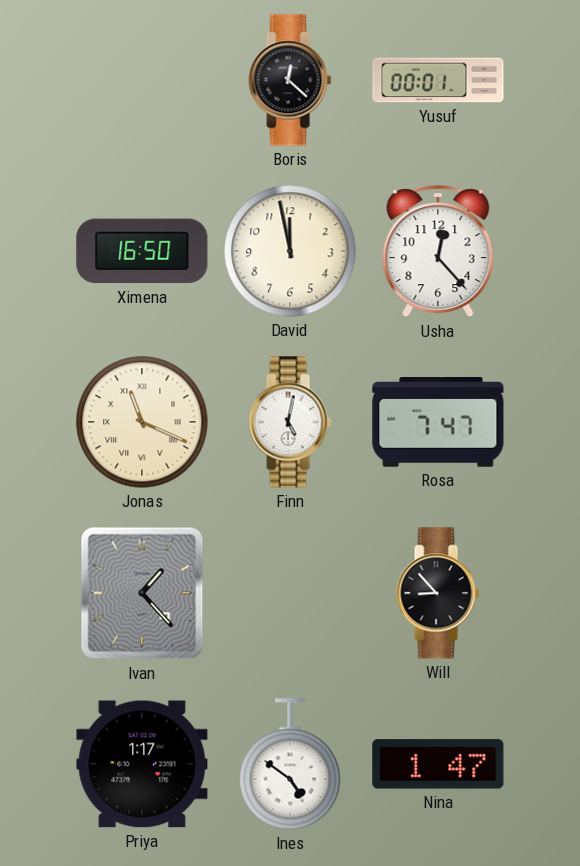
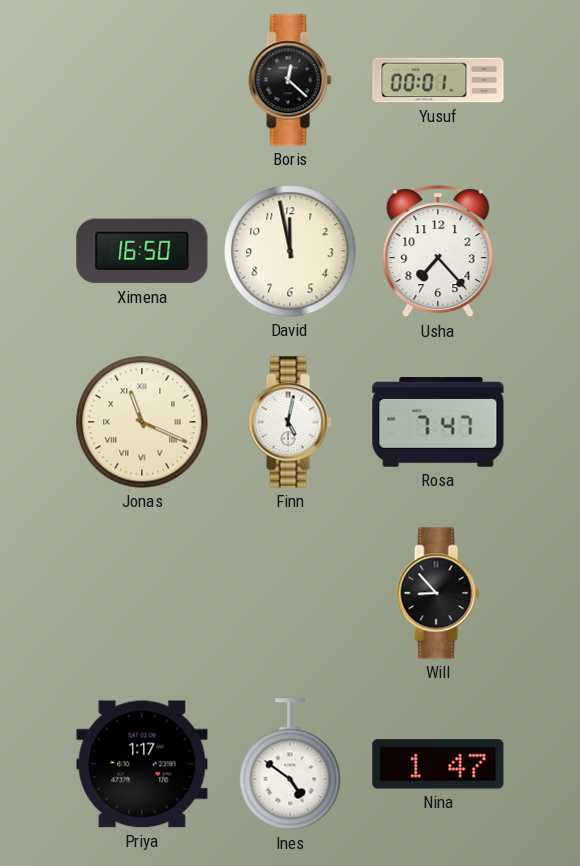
Usha: 12:23 -> 7:23 (438, 252)
Ivan: 1:23 -> none (142, 593)
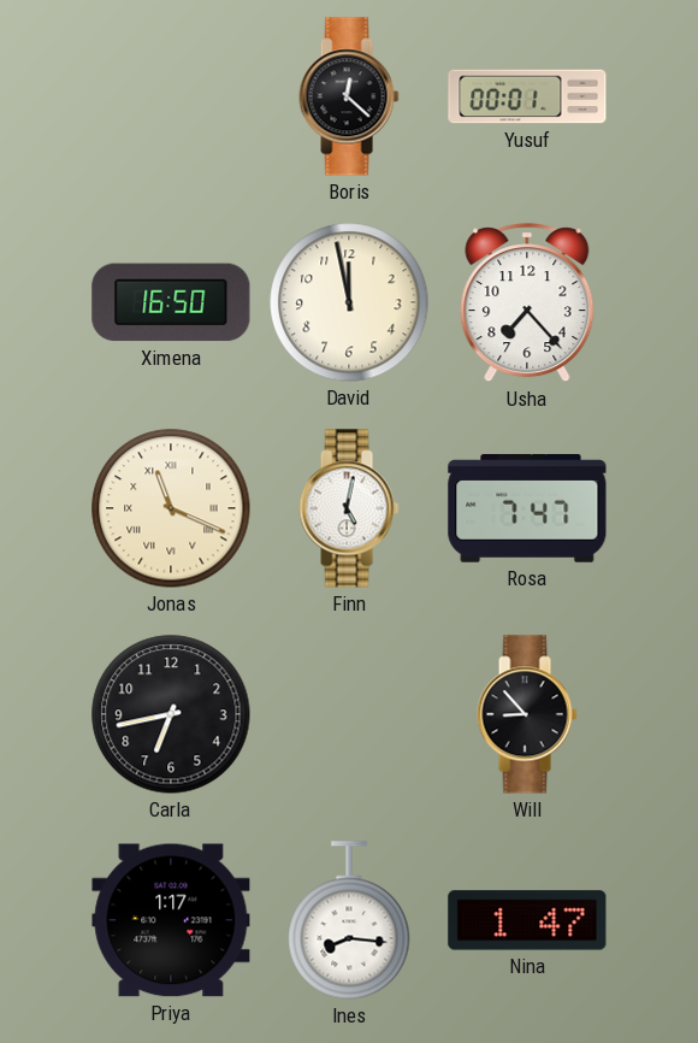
Carla: none -> 6:43 (171, 714)
Ines: 4:51 -> 8:16 (349, 920)
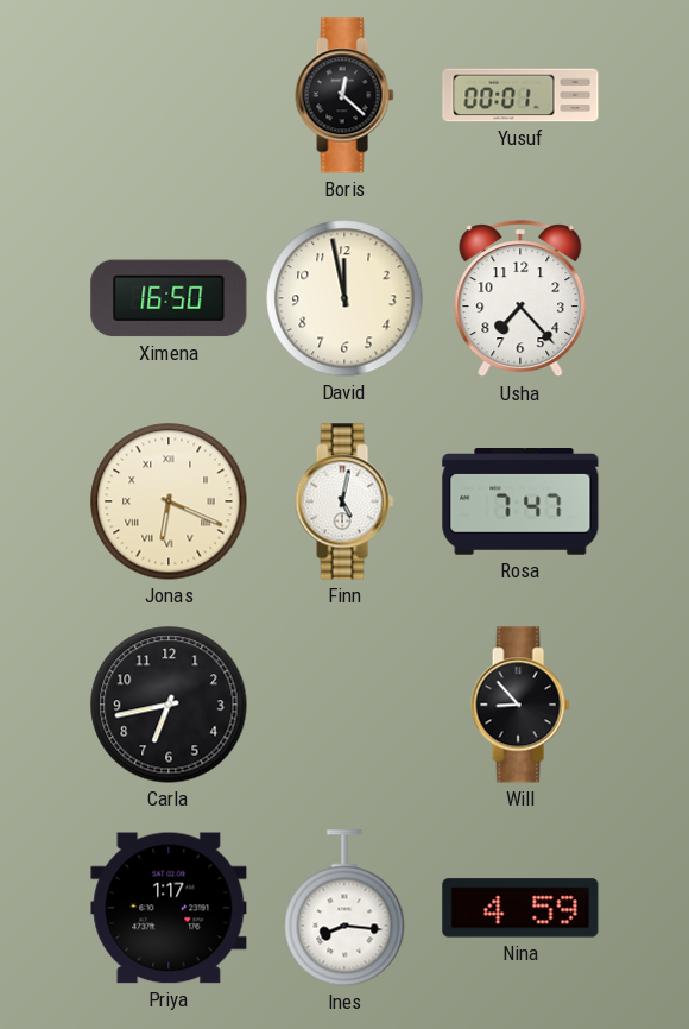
Jonas: 11:19 -> 6:19 (169, 501)
Nina: 1:47 -> 4:59 (520, 908)
